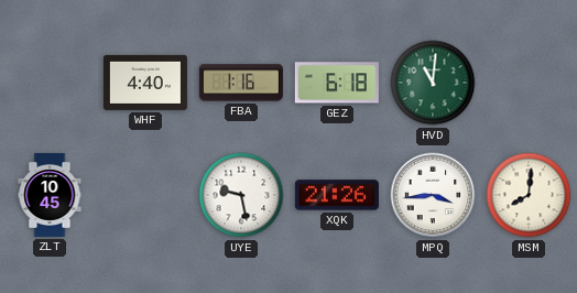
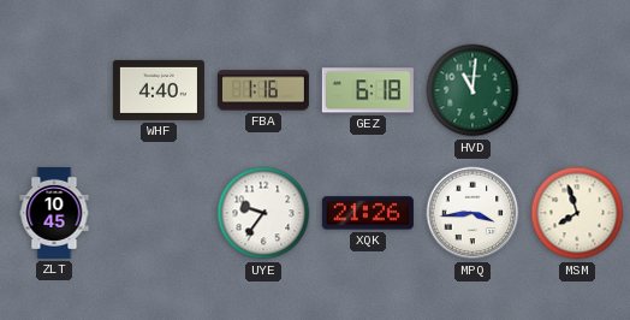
UYE: 9:28 -> 9:36 (263, 213)
MSM: 8:01 -> 7:57 (577, 213)
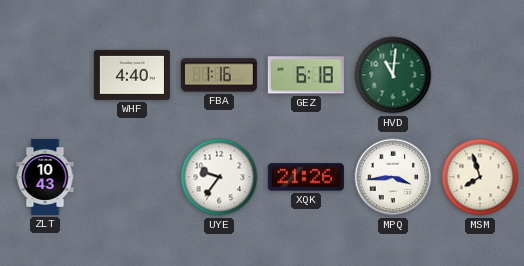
ZLT: 10:45 -> 10:43 (45, 177)
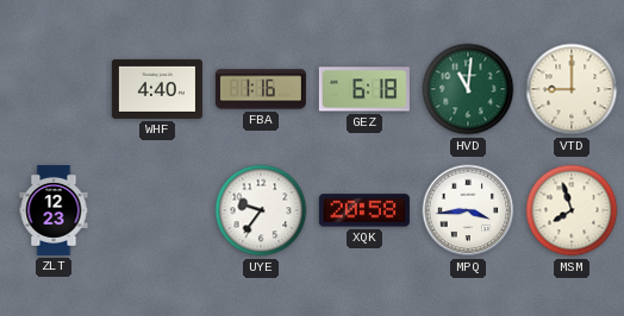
VTD: none -> 9:00 (572, 89)
ZLT: 10:43 -> 12:23 (54, 210)
XQK: 21:26 -> 20:58 (364, 210)
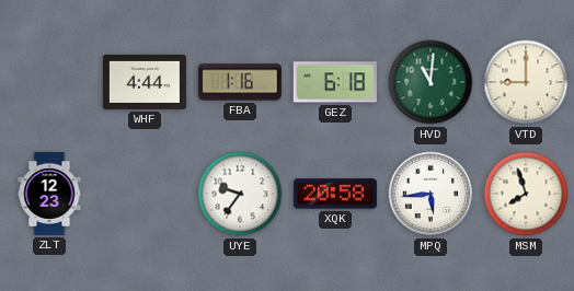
WHF: 4:40 -> 4:44 (145, 82)
MPQ: 3:44 -> 5:44 (431, 194)
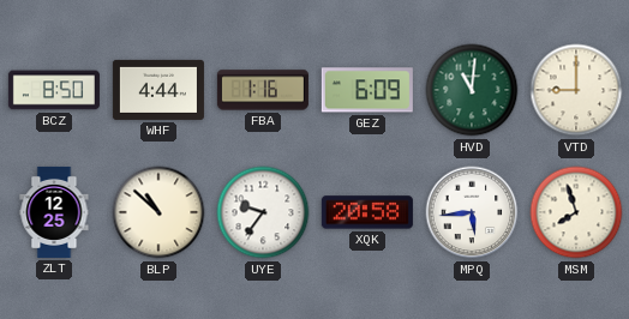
BCZ: none -> 8:50 (54, 90)
GEZ: 6:18 -> 6:09 (367, 90)
ZLT: 12:23 -> 12:25 (54, 212)
BLP: none -> 10:52 (158, 212)
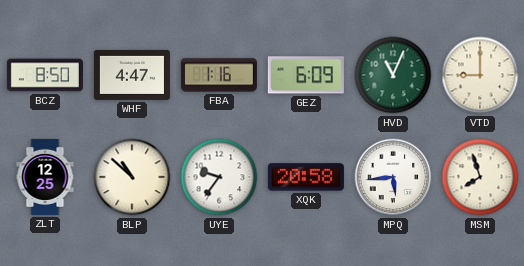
WHF: 4:44 -> 4:47 (132, 75)
HVD: 11:01 -> 11:04 (393, 75)
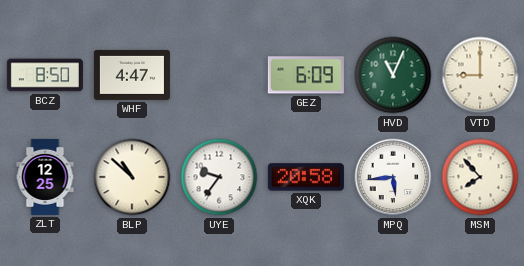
FBA: 1:16 -> none (219, 75)
MSM: 7:57 -> 7:53 (480, 177)
